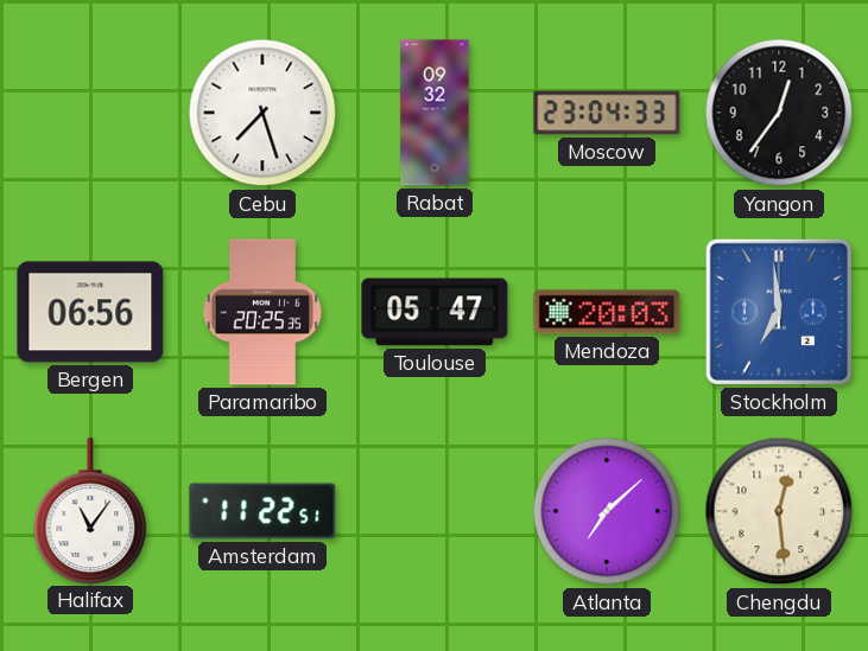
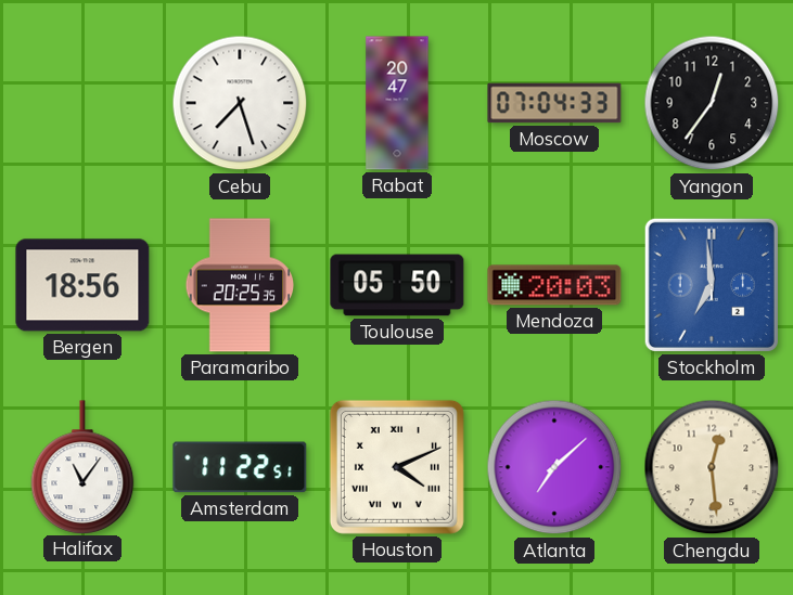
Rabat: 09:32 -> 20:47 (397, 103)
Moscow: 23:04 -> 07:04 (554, 103)
Bergen: 06:56 -> 18:56 (82, 285)
Toulouse: 05:47 -> 05:50 (397, 285)
Houston: none -> 4:11 (397, 467)
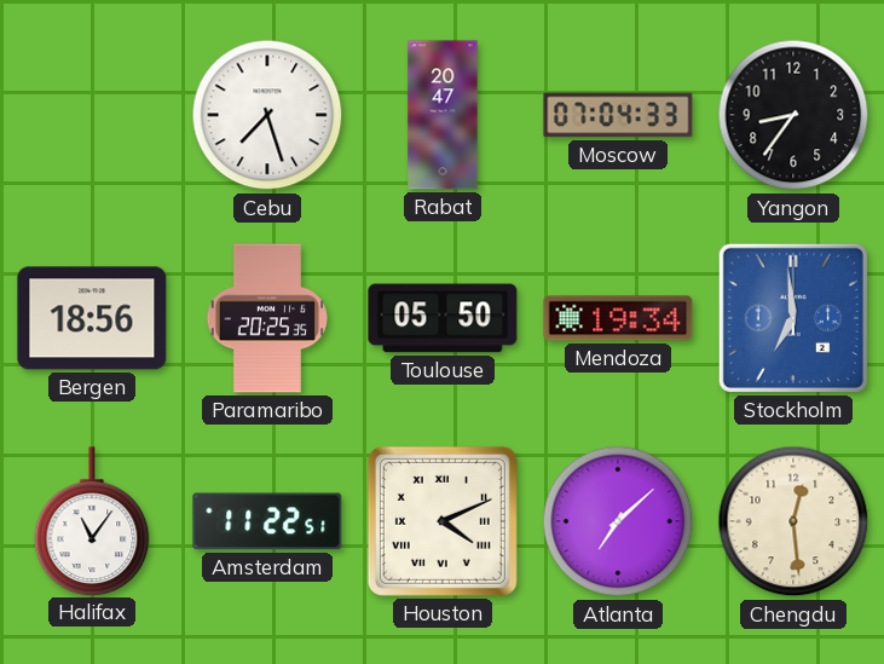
Yangon: 12:36 -> 8:36 (793, 115)
Mendoza: 20:03 -> 19:34 (618, 318)
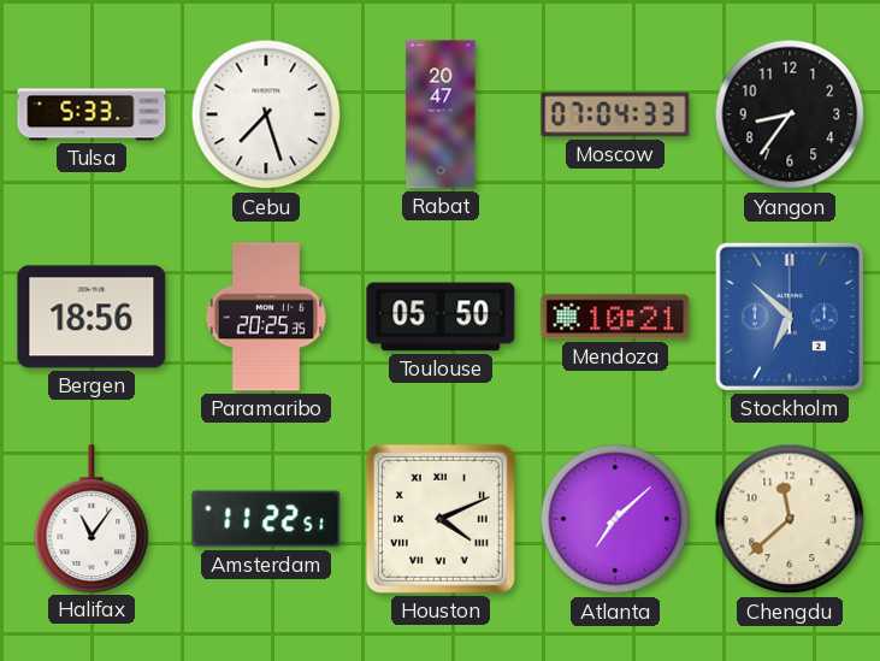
Tulsa: none -> 5:33 (91, 114)
Mendoza: 19:34 -> 10:21 (615, 317)
Stockholm: 6:59 -> 6:52 (790, 317)
Chengdu: 12:29 -> 11:38 (790, 519)
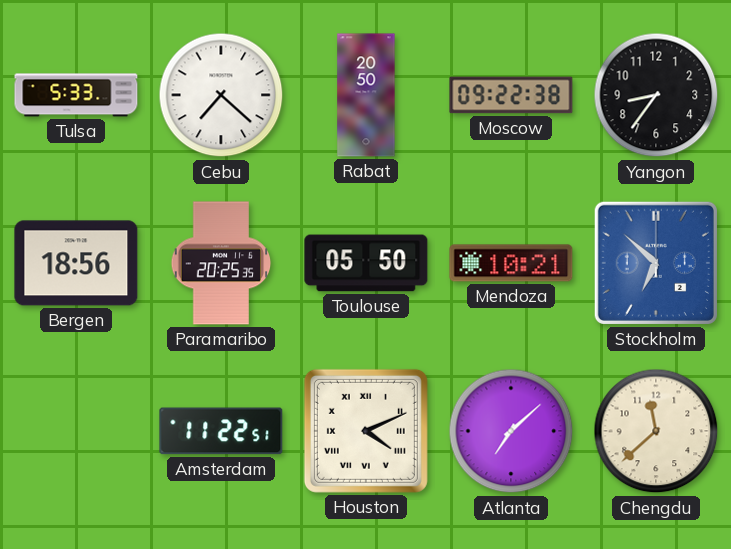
Cebu: 7:27 -> 7:22 (221, 95)
Rabat: 20:47 -> 20:50 (366, 95)
Moscow: 07:04 -> 09:22 (511, 95)
Halifax: 11:06 -> none (91, 519)
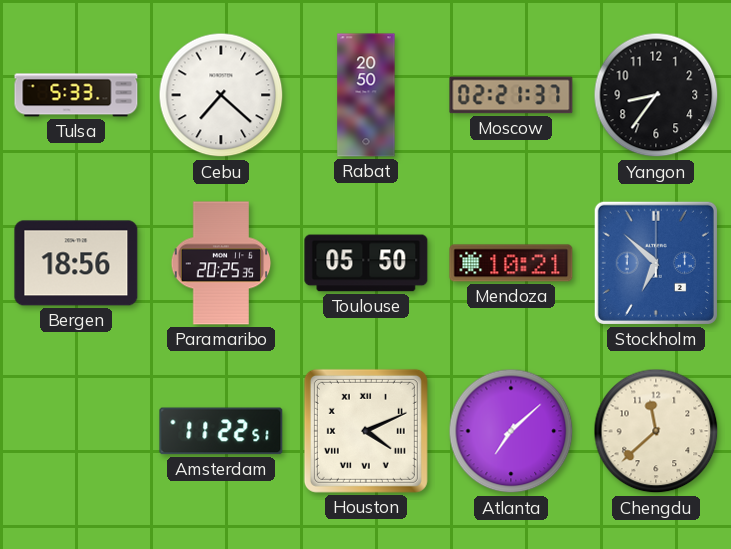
Moscow: 09:22 -> 02:21 (511, 95)
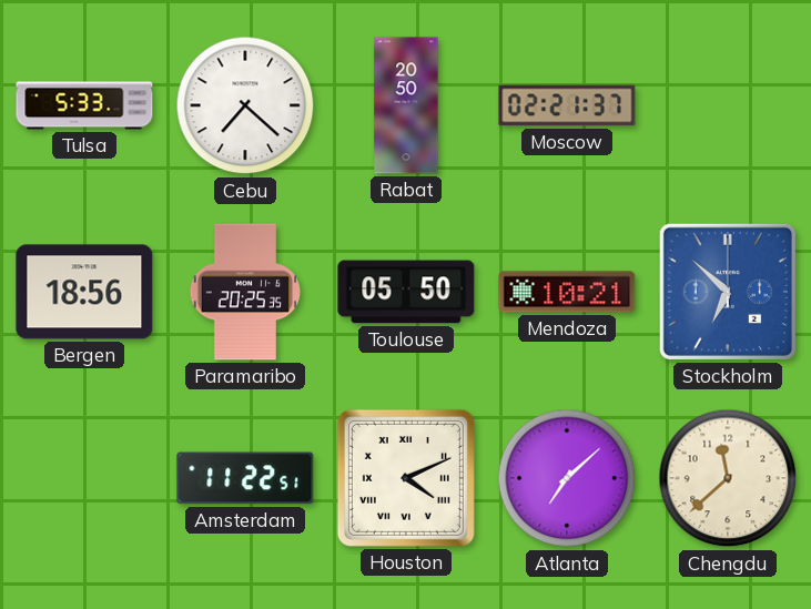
Yangon: 8:36 -> none (656, 95)
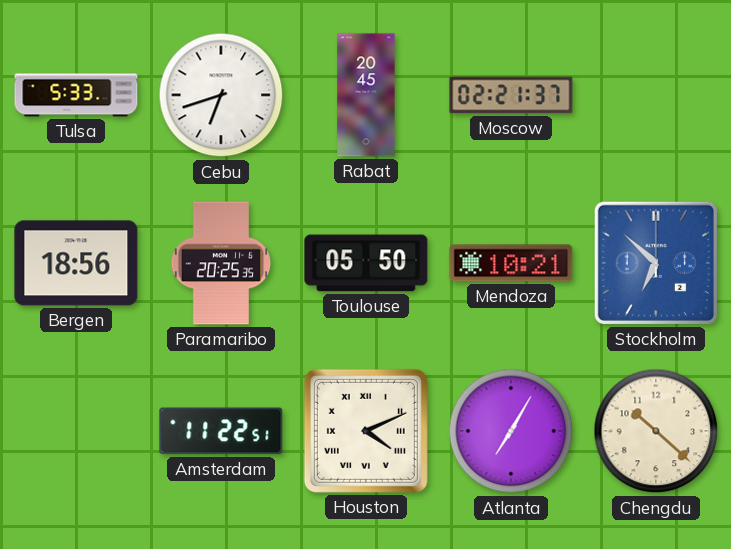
Cebu: 7:22 -> 6:42 (221, 95)
Rabat: 20:50 -> 20:45 (366, 95)
Atlanta: 7:08 -> 7:05 (511, 431)
Chengdu: 11:38 -> 10:22 (656, 431)
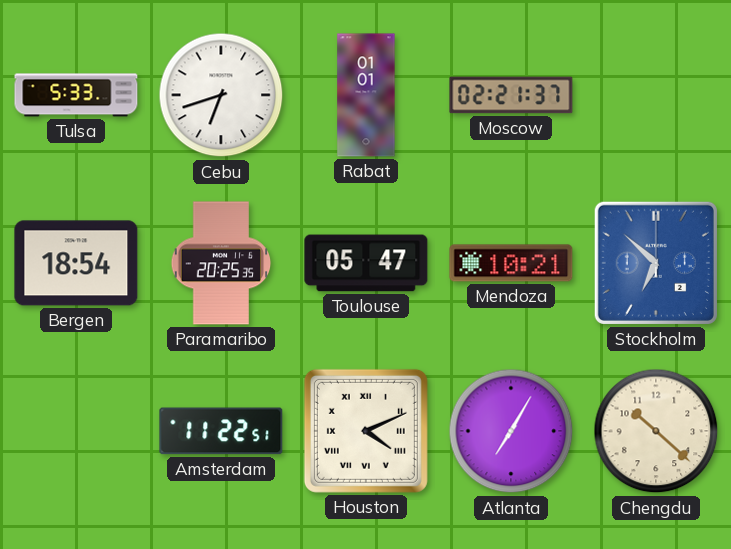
Rabat: 20:45 -> 01:01 (366, 95)
Bergen: 18:56 -> 18:54 (76, 263)
Toulouse: 05:50 -> 05:47 (366, 263)
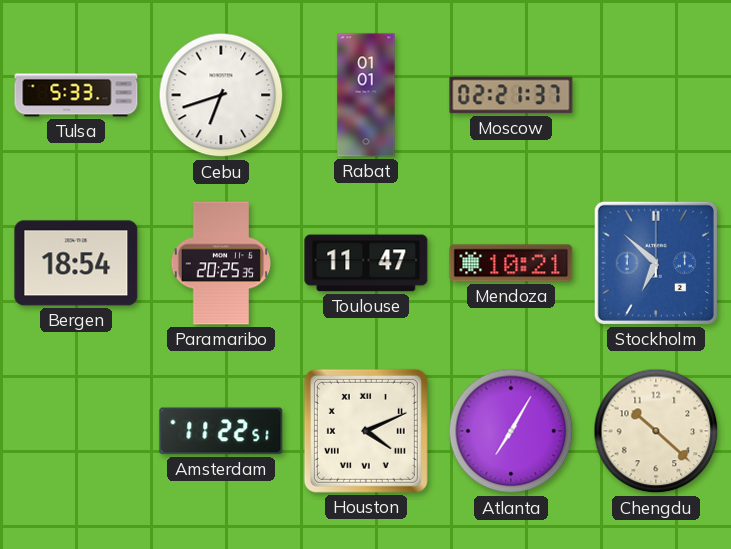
Toulouse: 05:47 -> 11:47 (366, 263)
